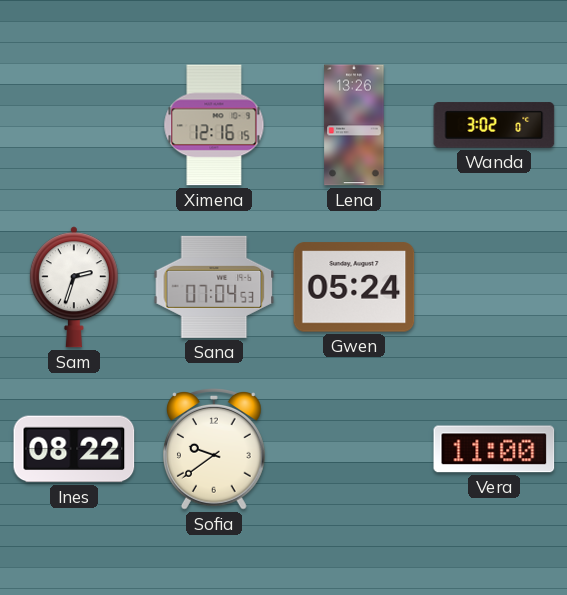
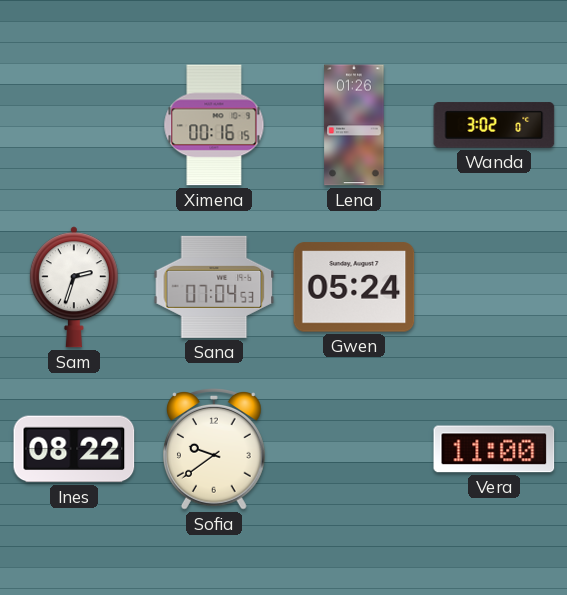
Ximena: 12:16 -> 00:16 (214, 125)
Lena: 13:26 -> 01:26 (354, 125)
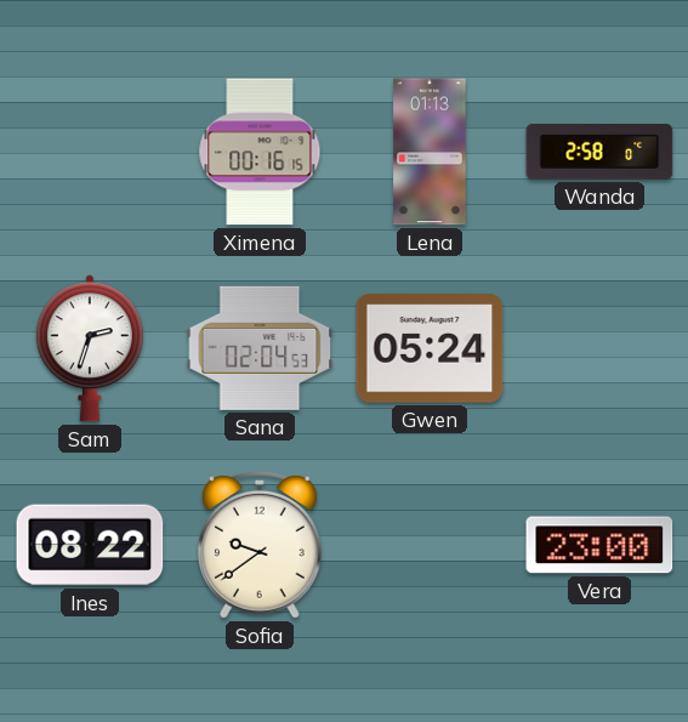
Lena: 01:26 -> 01:13 (430, 152)
Wanda: 3:02 -> 2:58 (599, 152)
Sana: 07:04 -> 02:04 (260, 348)
Vera: 11:00 -> 23:00 (599, 545)
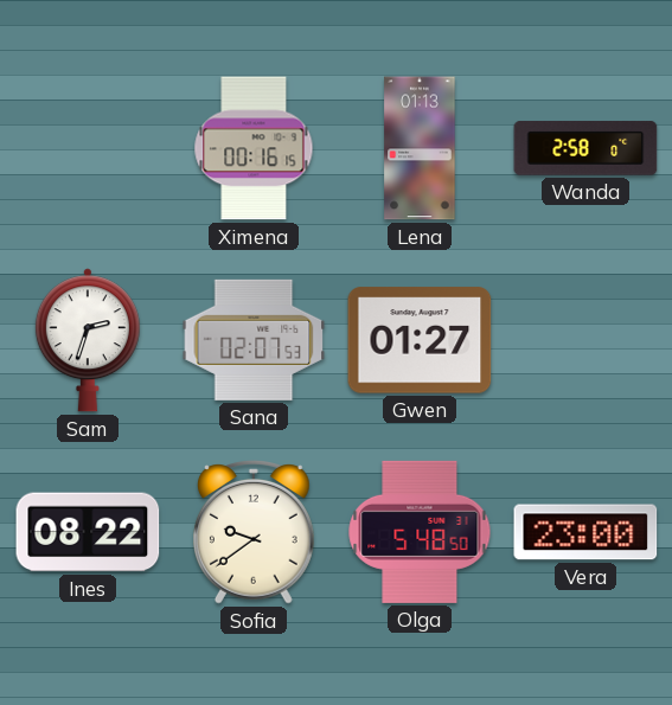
Sana: 02:04 -> 02:07 (254, 340)
Gwen: 05:24 -> 01:27 (420, 340)
Olga: none -> 5:48 (420, 532)
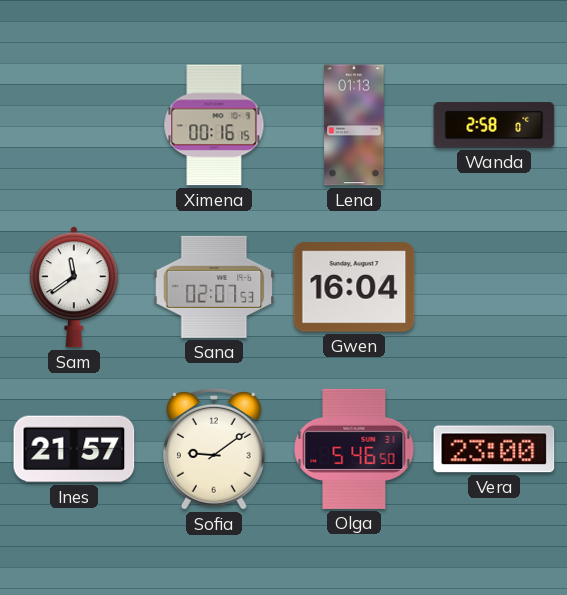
Sam: 2:33 -> 11:39 (74, 287)
Gwen: 01:27 -> 16:04 (354, 287)
Ines: 08:22 -> 21:57 (74, 449)
Sofia: 9:39 -> 9:09 (215, 450)
Olga: 5:48 -> 5:46 (354, 449)
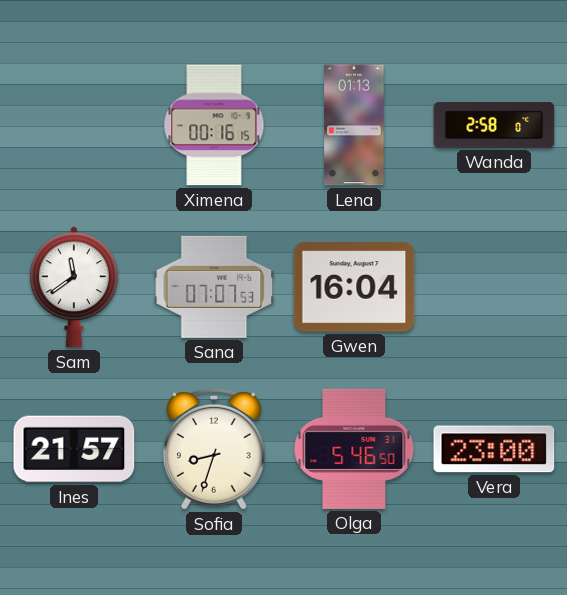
Sana: 02:07 -> 07:07 (214, 287)
Sofia: 9:09 -> 8:33 (215, 450)
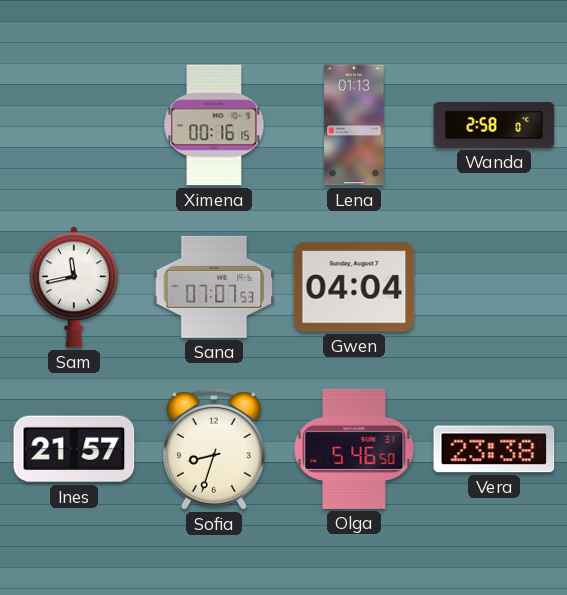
Sam: 11:39 -> 11:43 (74, 287)
Gwen: 16:04 -> 04:04 (354, 287)
Vera: 23:00 -> 23:38 (494, 449)
